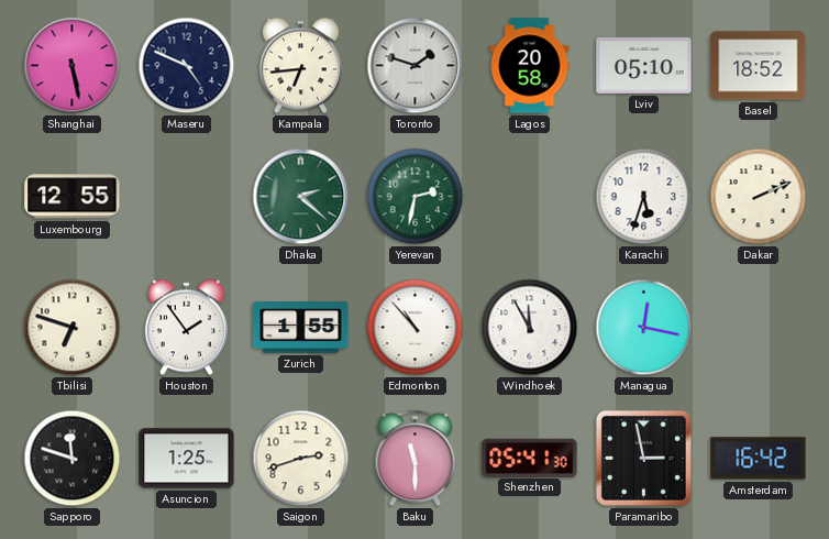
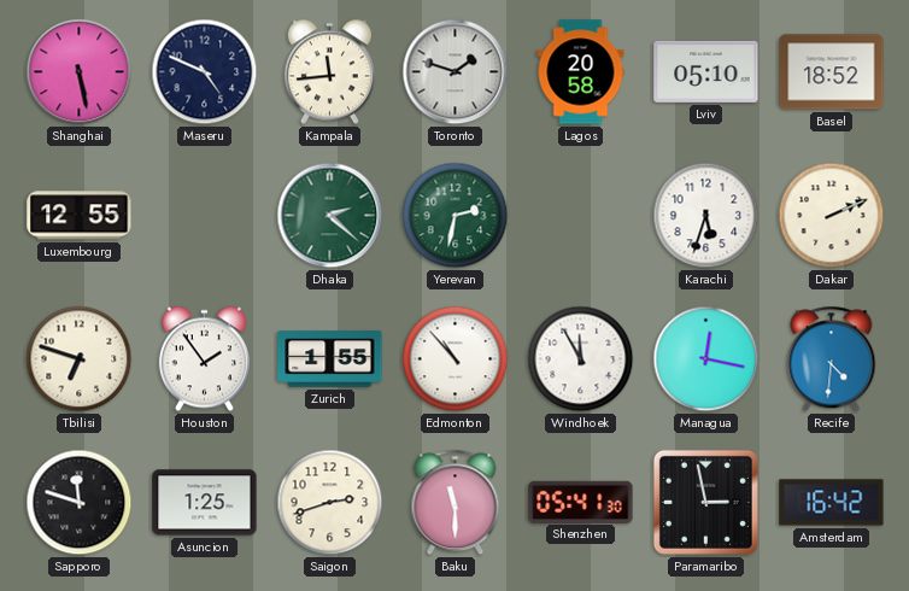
Kampala: 6:44 -> 11:44 (329, 72)
Recife: none -> 4:31 (832, 359)
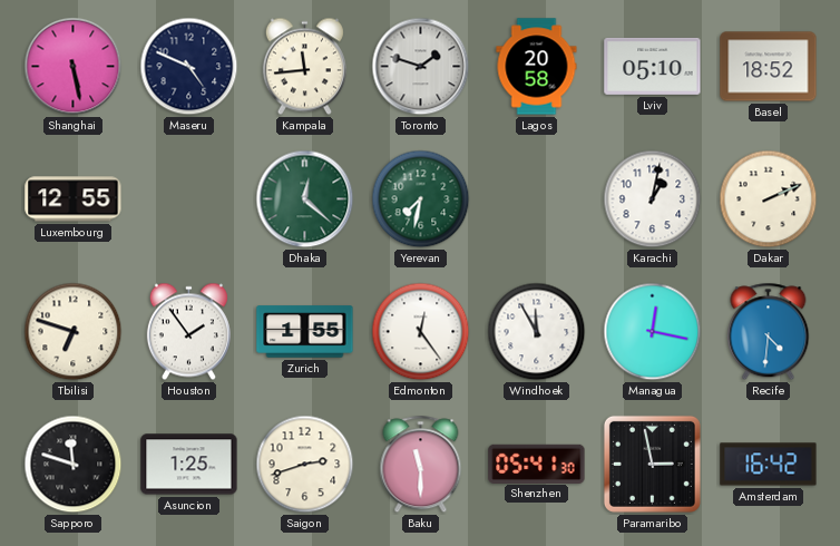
Dhaka: 2:22 -> 12:22 (305, 199)
Yerevan: 2:32 -> 7:32 (421, 199)
Karachi: 5:33 -> 1:02 (653, 199)
Edmonton: 10:53 -> 12:24 (421, 332)
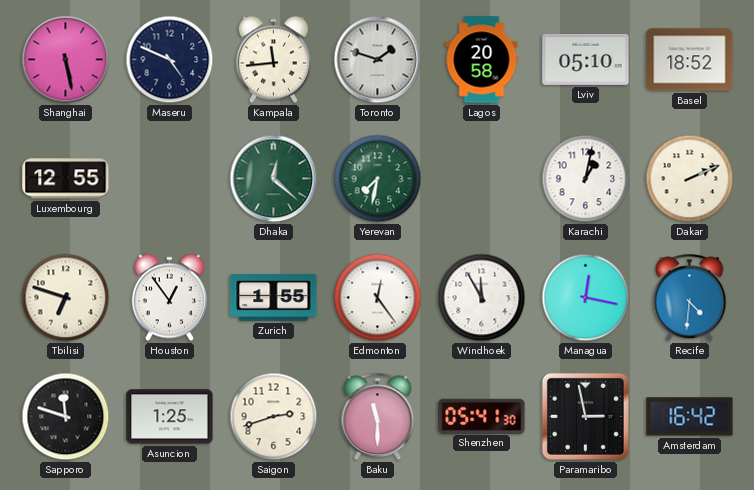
Houston: 1:54 -> 12:54 (169, 298)
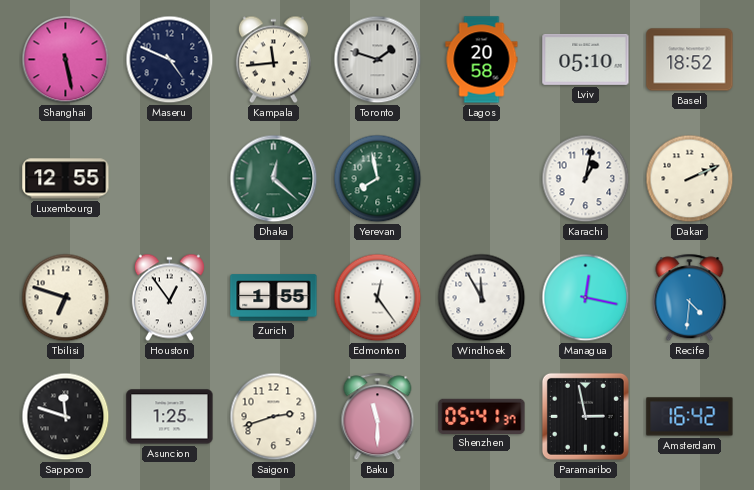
Yerevan: 7:32 -> 7:58 (378, 179)
Shenzhen: 05:41:30 -> 05:41:37 (482, 416)
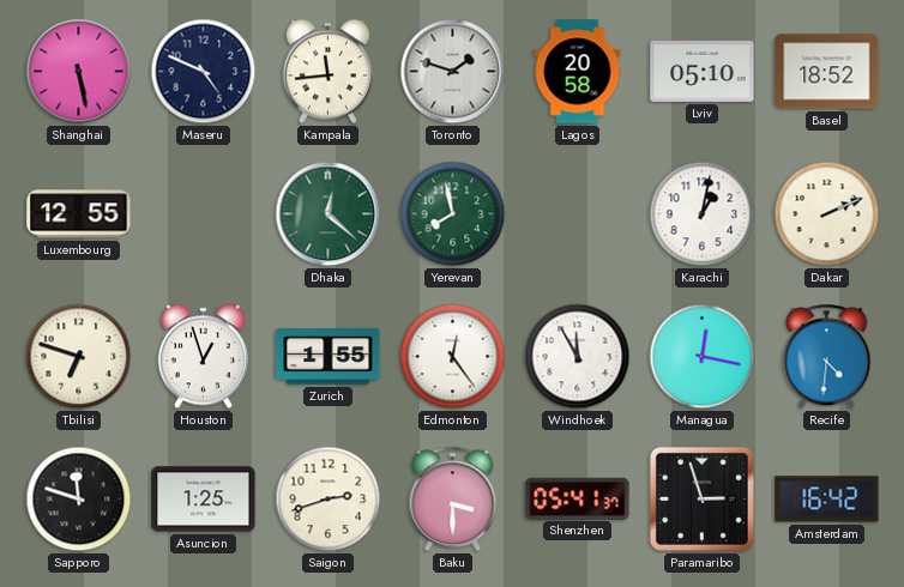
Houston: 12:54 -> 12:57 (203, 357)
Baku: 11:30 -> 3:30 (453, 500)
Paramaribo: 2:58 -> 2:57 (701, 498)
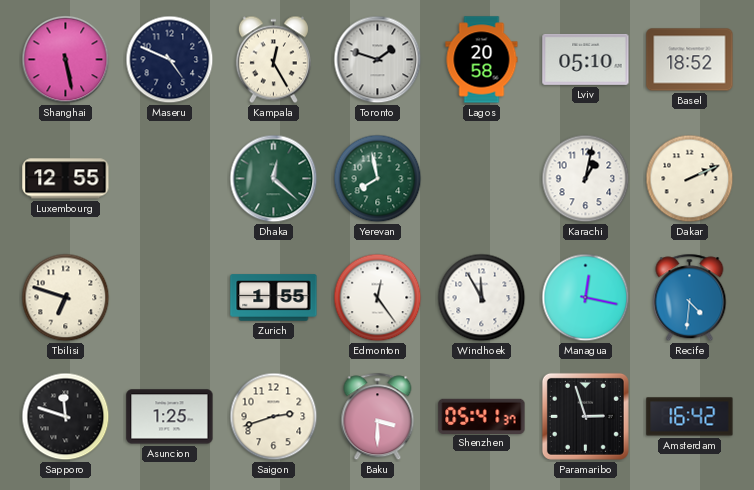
Kampala: 11:44 -> 12:25 (273, 60)
Houston: 12:57 -> none (203, 357)
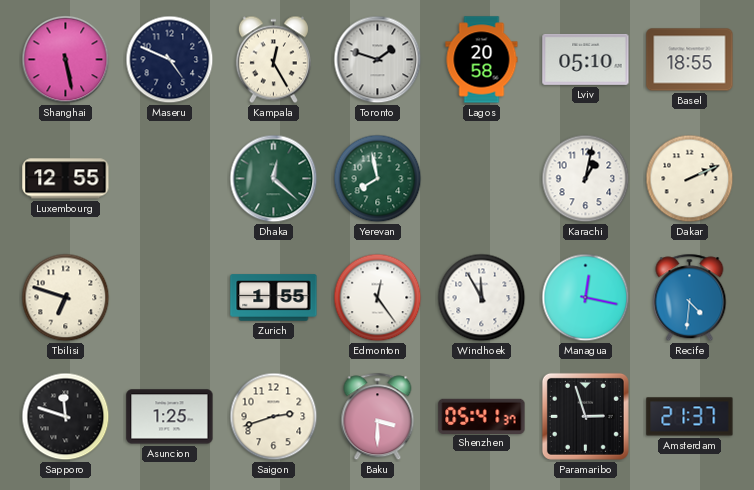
Basel: 18:52 -> 18:55 (690, 60)
Amsterdam: 16:42 -> 21:37 (690, 417)
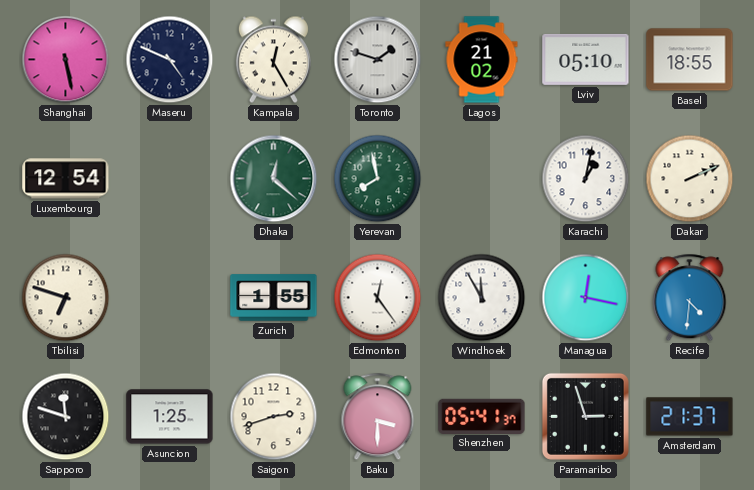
Lagos: 20:58 -> 21:02 (482, 60)
Luxembourg: 12:55 -> 12:54 (66, 179)
